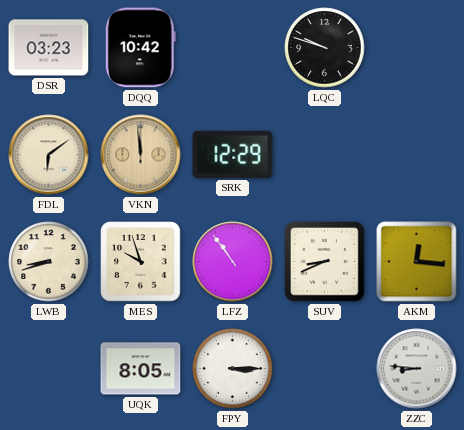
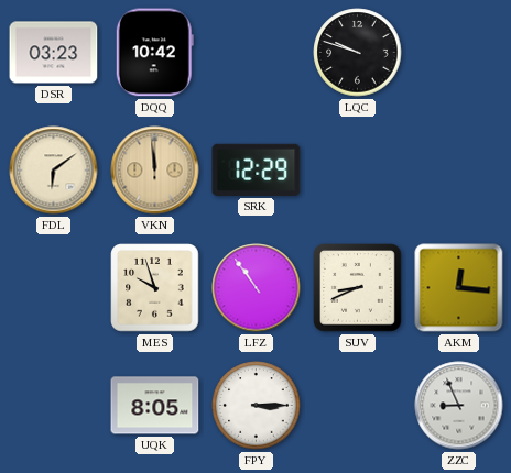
LWB: 8:42 -> none (49, 262)
ZZC: 8:46 -> 8:56 (459, 406)
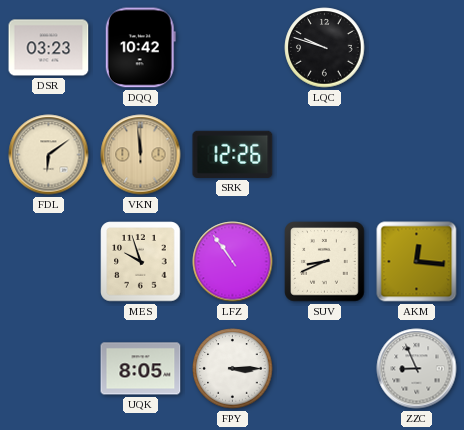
SRK: 12:29 -> 12:26 (233, 154)
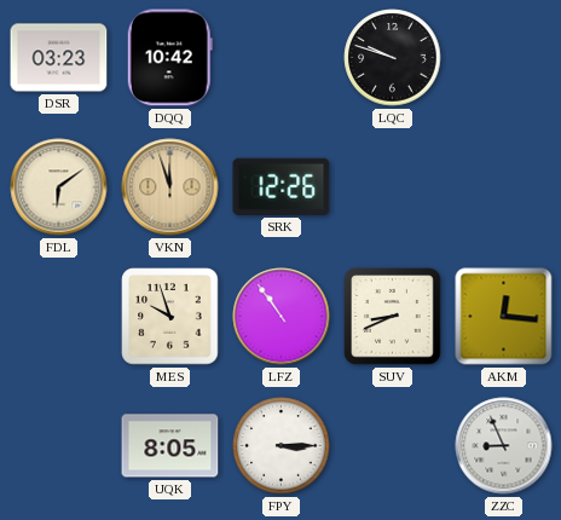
VKN: 11:59 -> 11:57 (170, 187)
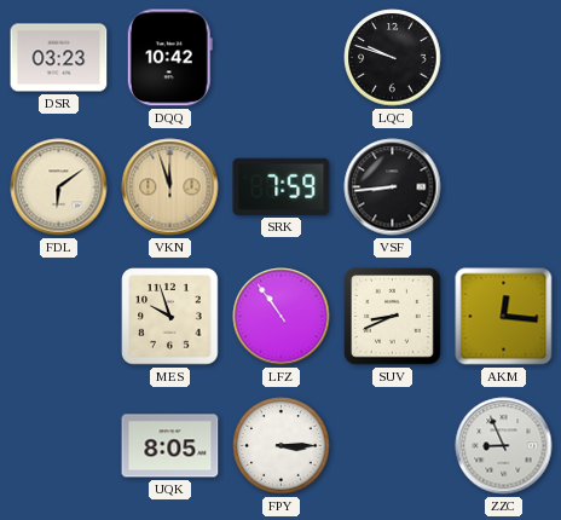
SRK: 12:26 -> 7:59 (282, 186)
VSF: none -> 8:44 (393, 187)
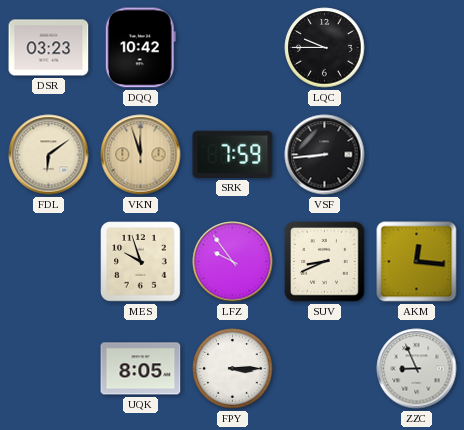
LQC: 9:48 -> 9:45 (325, 48)
LFZ: 10:54 -> 9:54 (233, 262)
